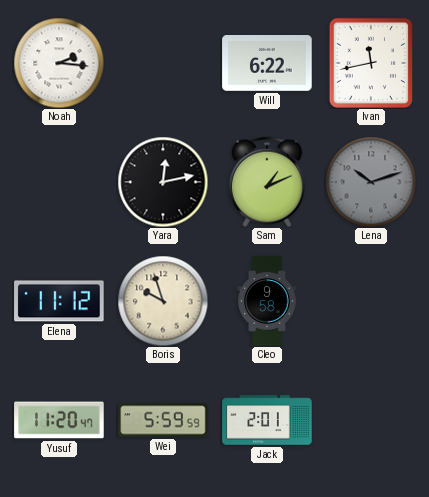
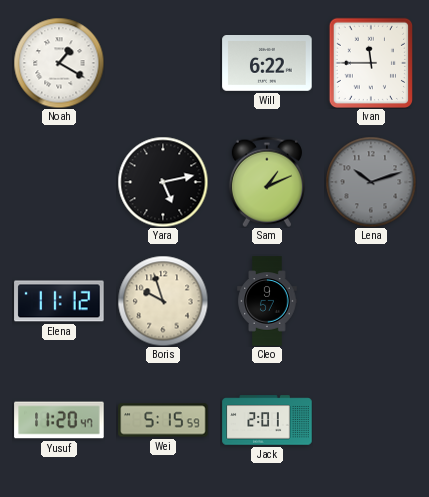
Noah: 2:16 -> 1:20 (59, 63)
Ivan: 11:43 -> 11:45 (370, 62)
Yara: 12:13 -> 5:13 (163, 182)
Cleo: 9:58 -> 9:57 (267, 301)
Wei: 5:59 -> 5:15 (163, 420)
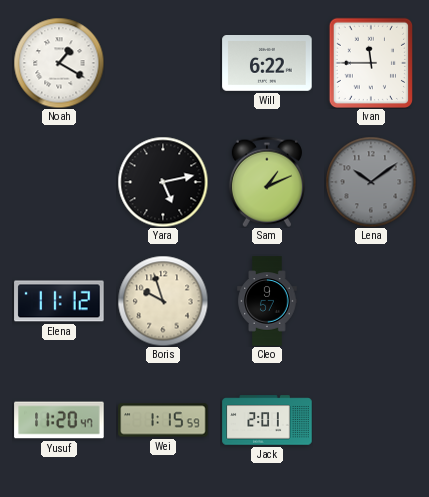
Lena: 10:12 -> 10:09 (371, 182)
Wei: 5:15 -> 1:15 (163, 420)
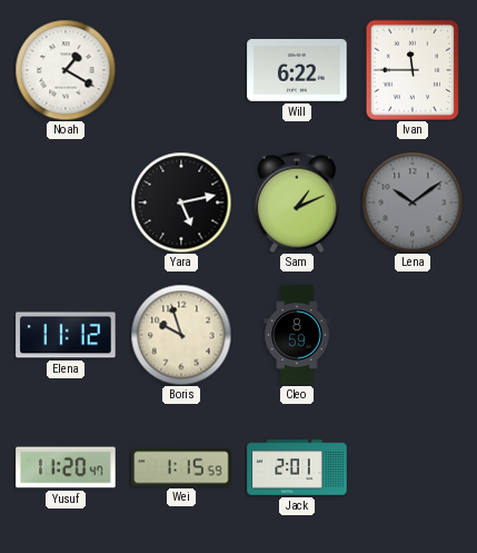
Cleo: 9:57 -> 8:59 (297, 335)
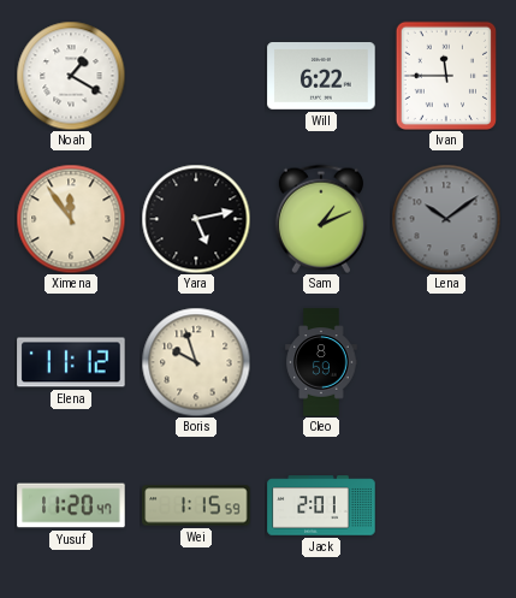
Ximena: none -> 11:54 (71, 219)
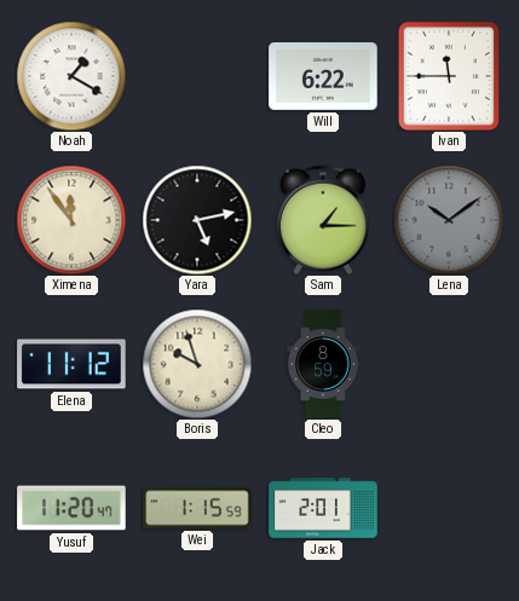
Sam: 1:11 -> 1:15 (323, 220)
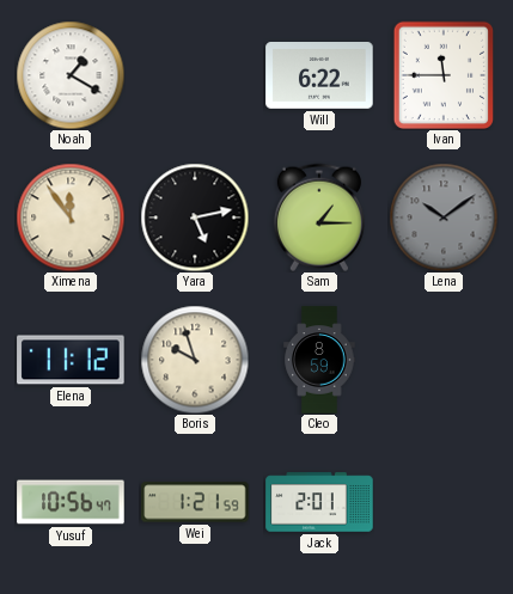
Yusuf: 11:20 -> 10:56 (71, 502)
Wei: 1:15 -> 1:21 (195, 502)
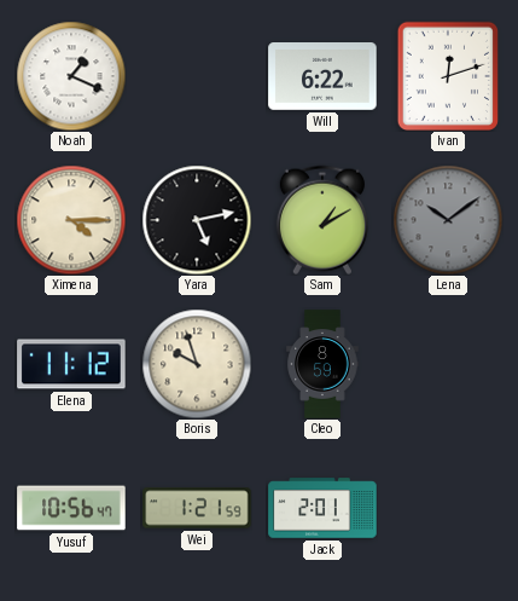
Noah: 1:20 -> 1:19 (71, 76)
Ivan: 11:45 -> 12:12 (447, 75)
Ximena: 11:54 -> 4:15 (71, 220)
Sam: 1:15 -> 1:10 (322, 220)
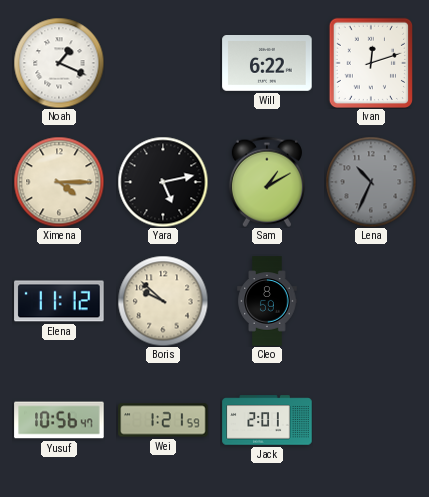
Lena: 10:09 -> 10:34 (371, 182)
Boris: 9:57 -> 9:52 (163, 301)
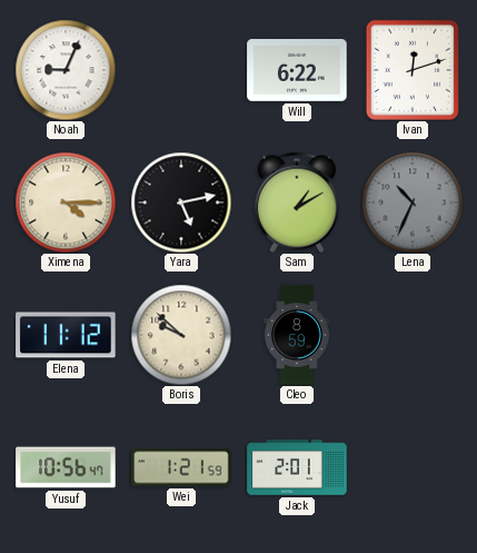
Noah: 1:19 -> 9:04 (66, 70)
